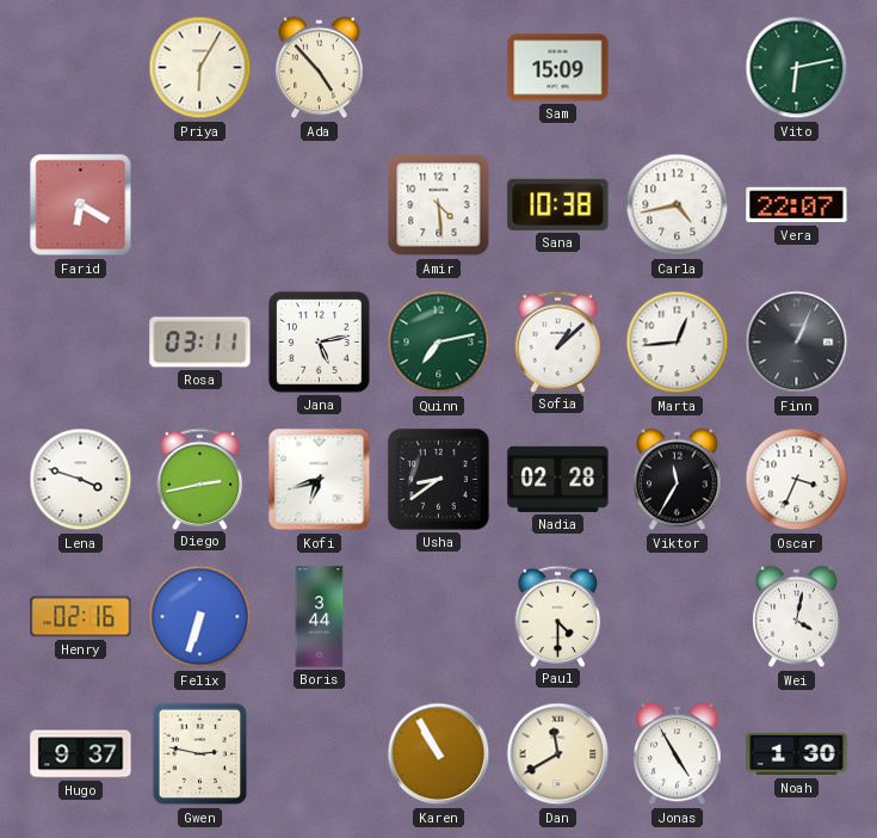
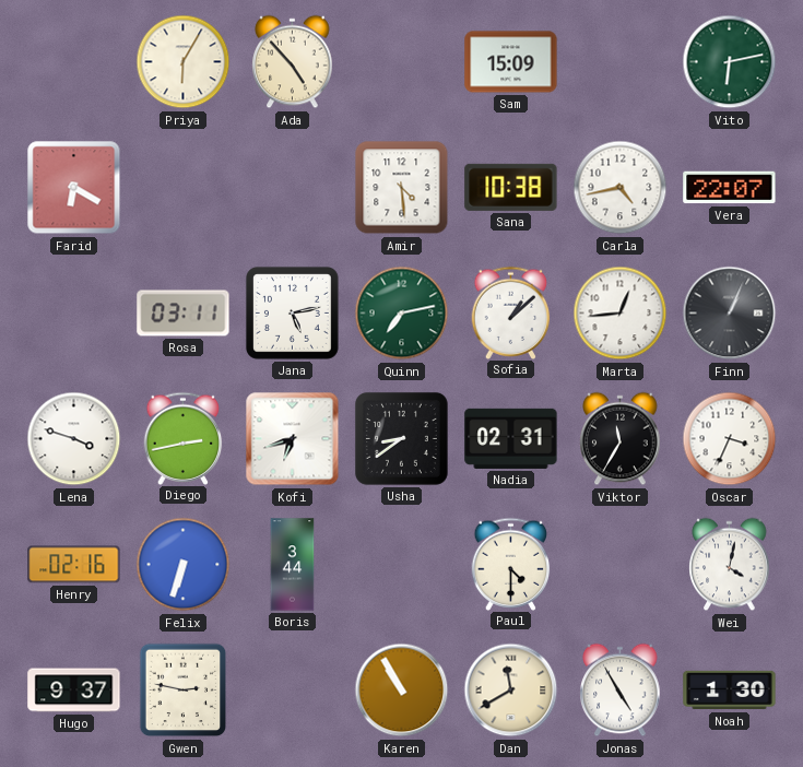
Nadia: 02:28 -> 02:31 (511, 438)
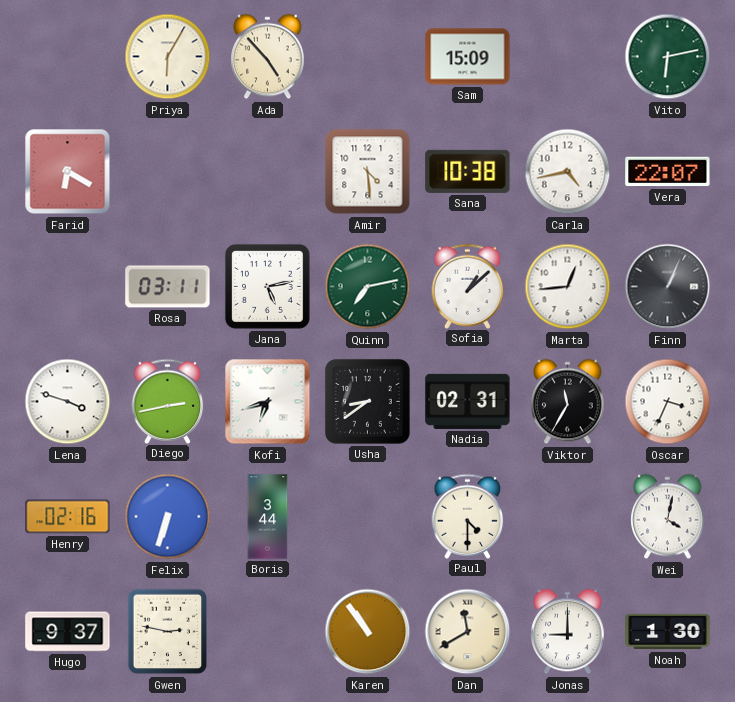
Karen: 10:55 -> 10:54 (368, 632)
Jonas: 4:55 -> 9:00 (568, 632)
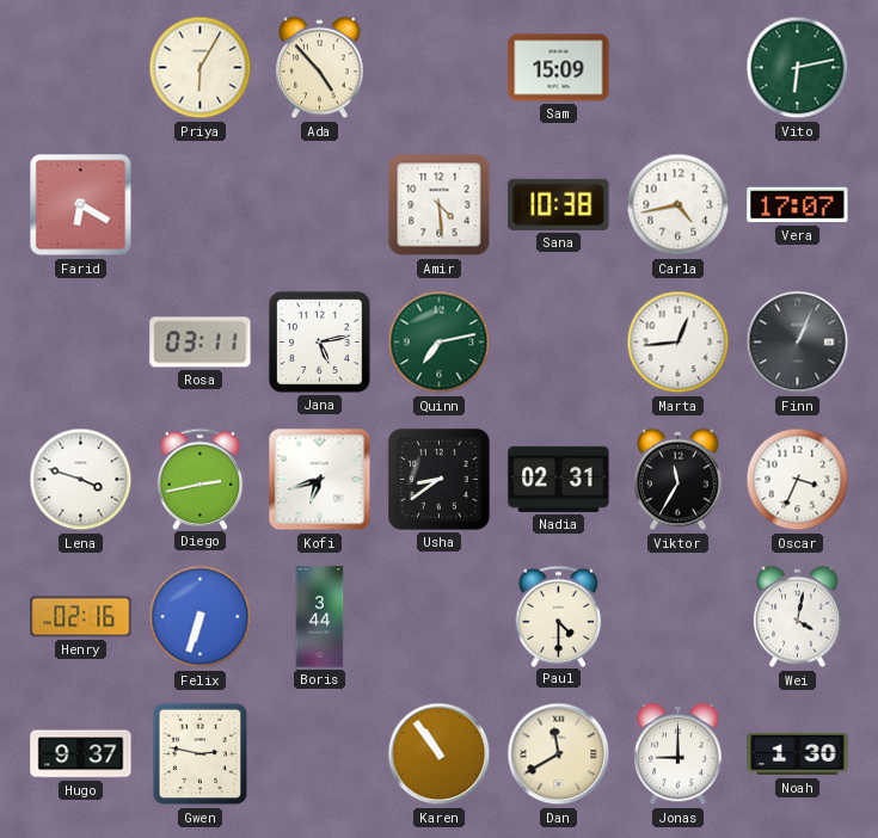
Vera: 22:07 -> 17:07 (798, 205)
Sofia: 1:08 -> none (468, 286)
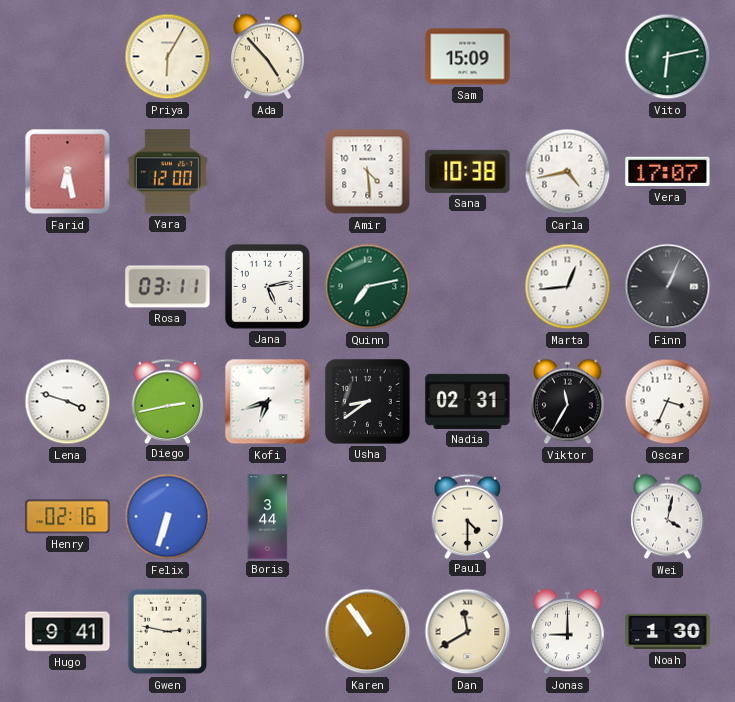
Farid: 6:20 -> 6:28 (68, 172)
Yara: none -> 12:00 (167, 172)
Hugo: 9:37 -> 9:41 (68, 632)
